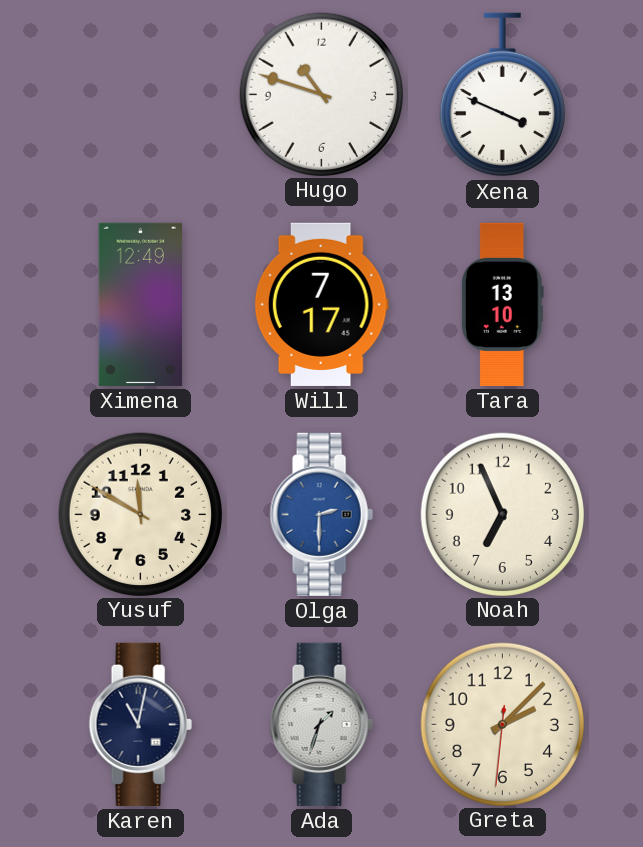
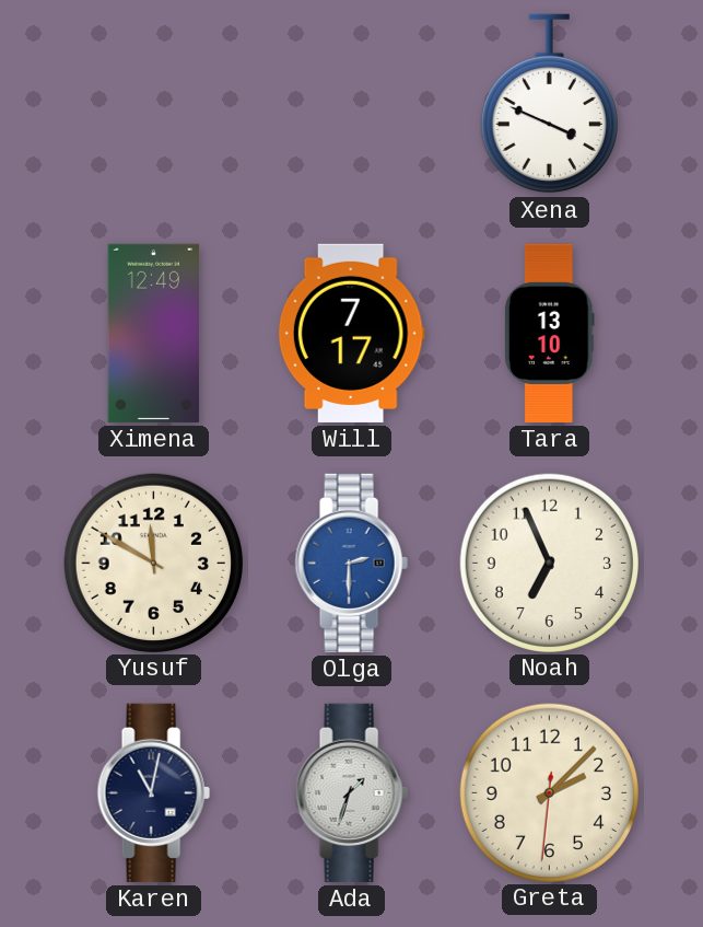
Hugo: 10:48 -> none (321, 94)
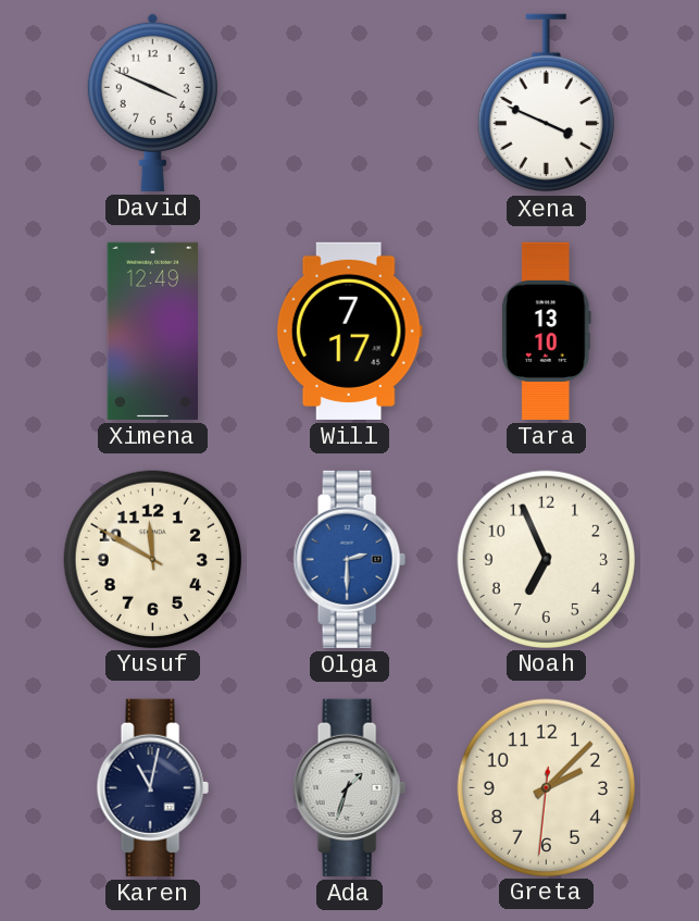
David: none -> 3:49 (152, 102)
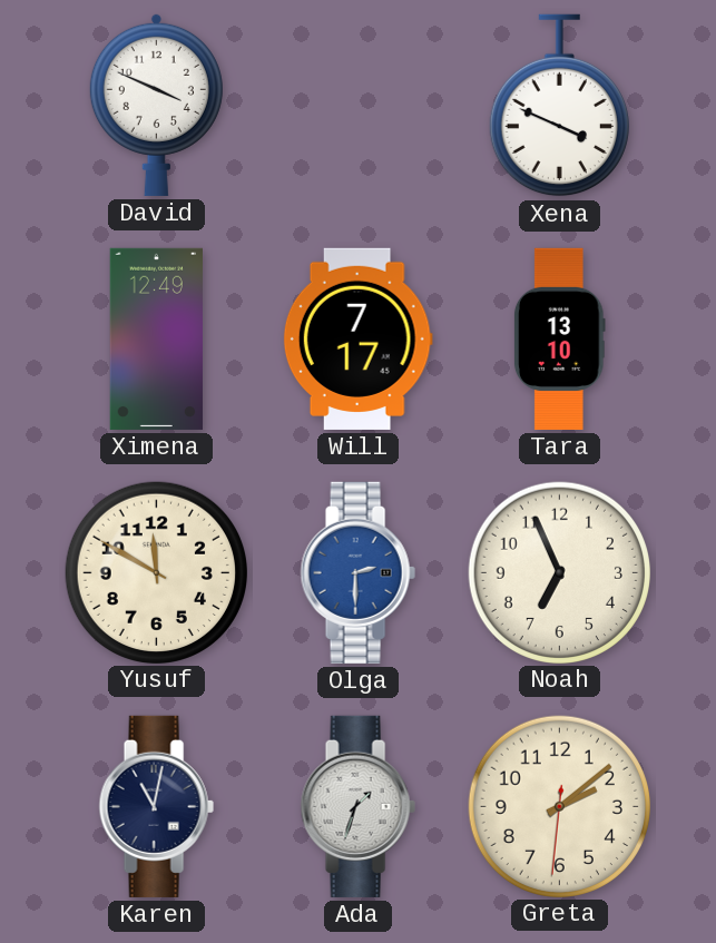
Greta: 2:07 -> 2:08 (559, 806)
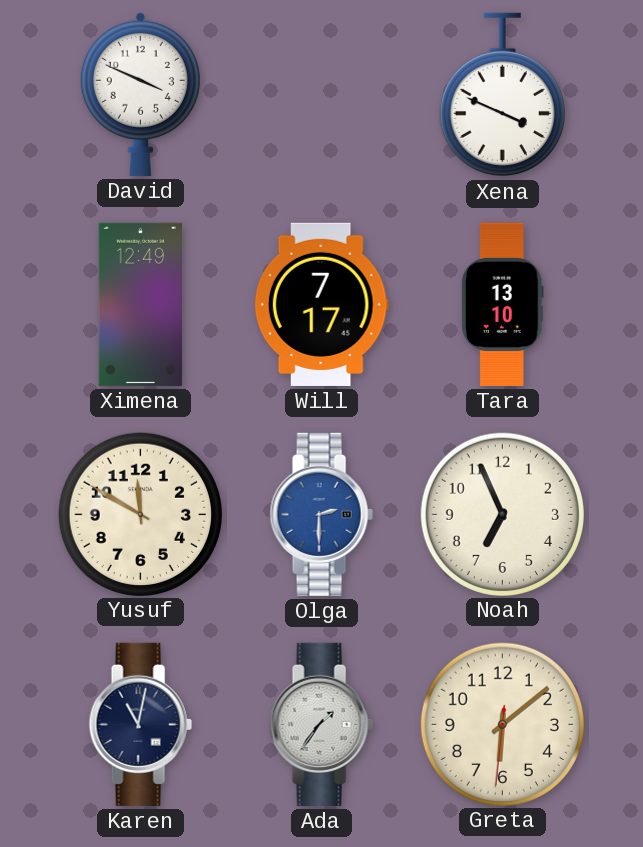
Ada: 1:33 -> 1:36 (321, 724)
Greta: 2:08 -> 6:08 (502, 724)
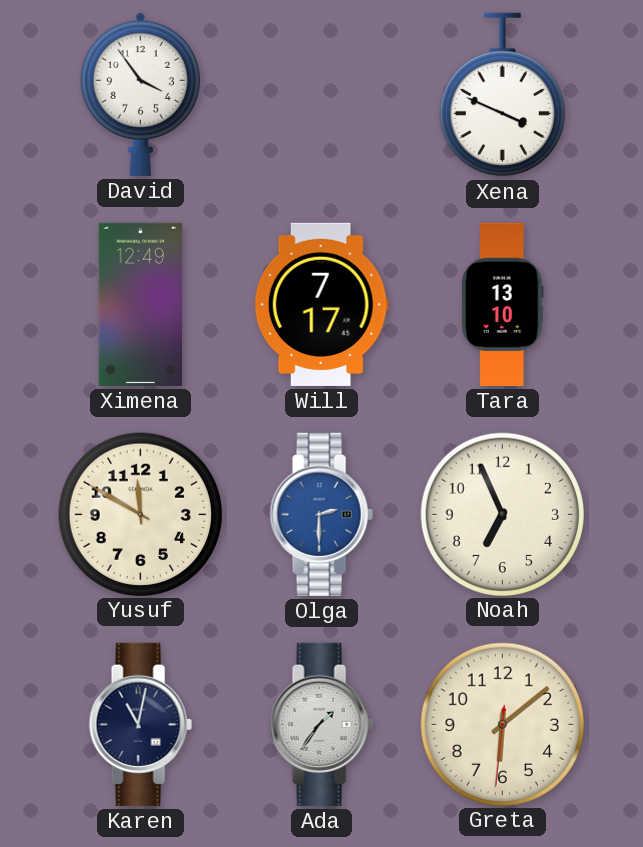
David: 3:49 -> 3:54 (140, 94)
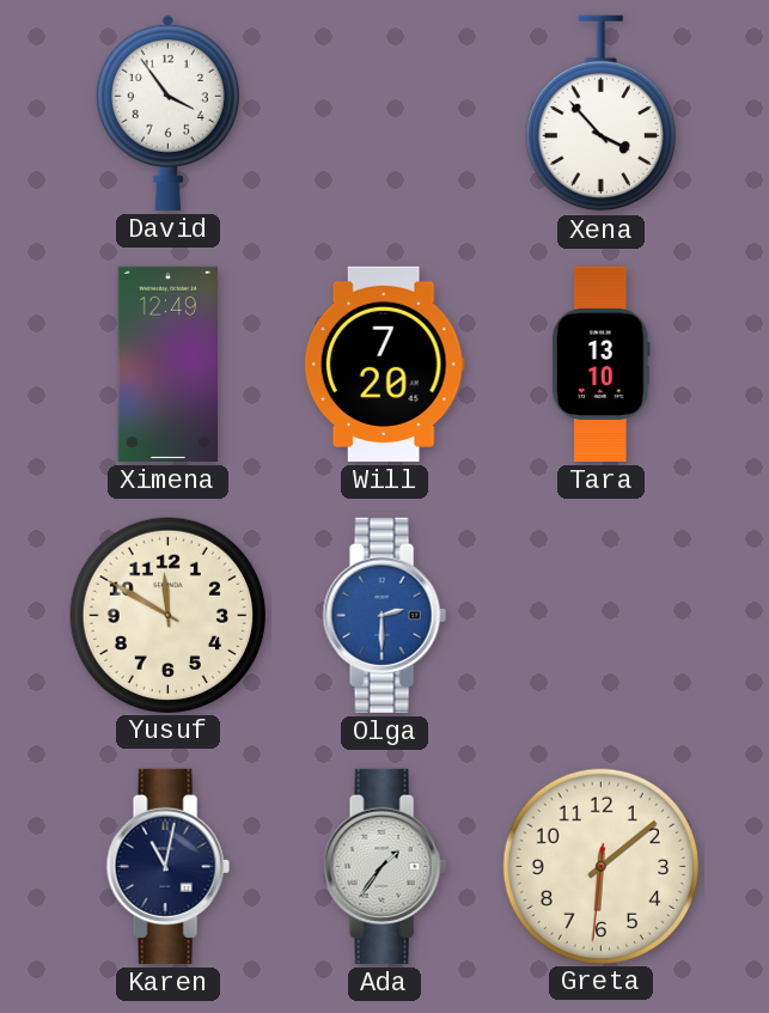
Xena: 3:49 -> 3:53 (600, 114)
Will: 7:17 -> 7:20 (384, 364)
Noah: 6:56 -> none (502, 514)
